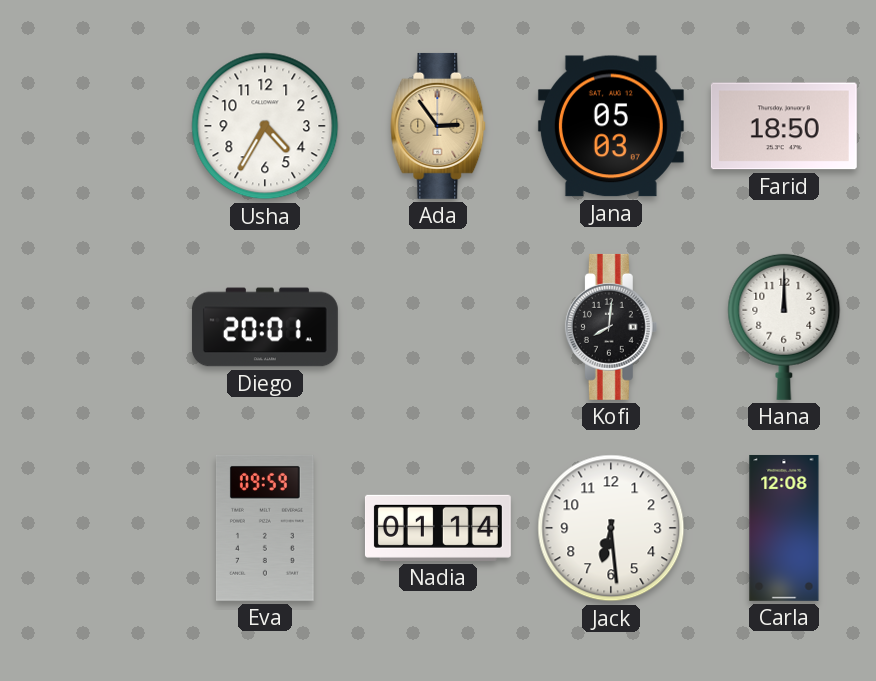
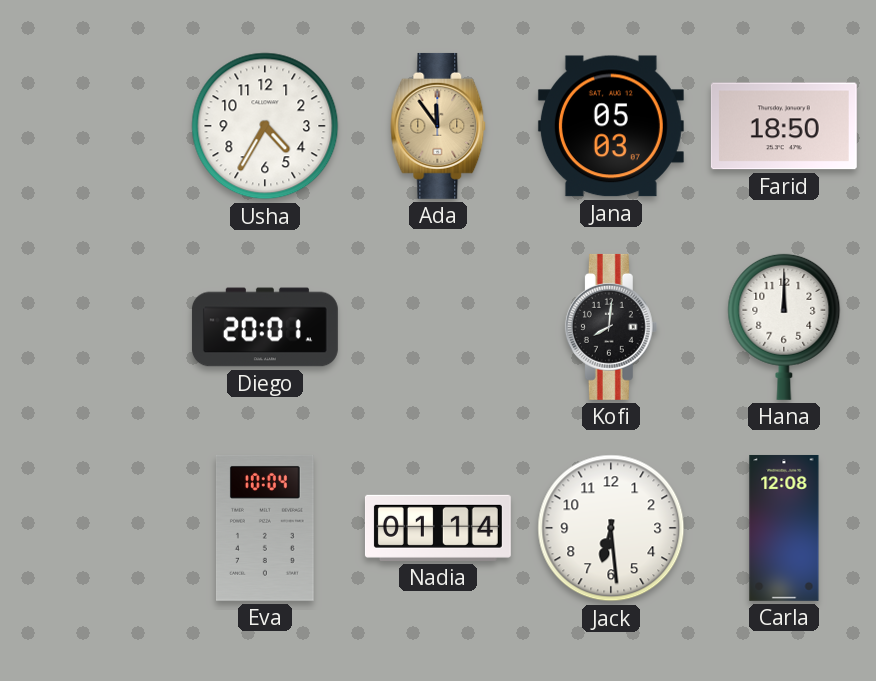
Ada: 2:54 -> 11:54 (438, 126)
Eva: 09:59 -> 10:04 (265, 528)
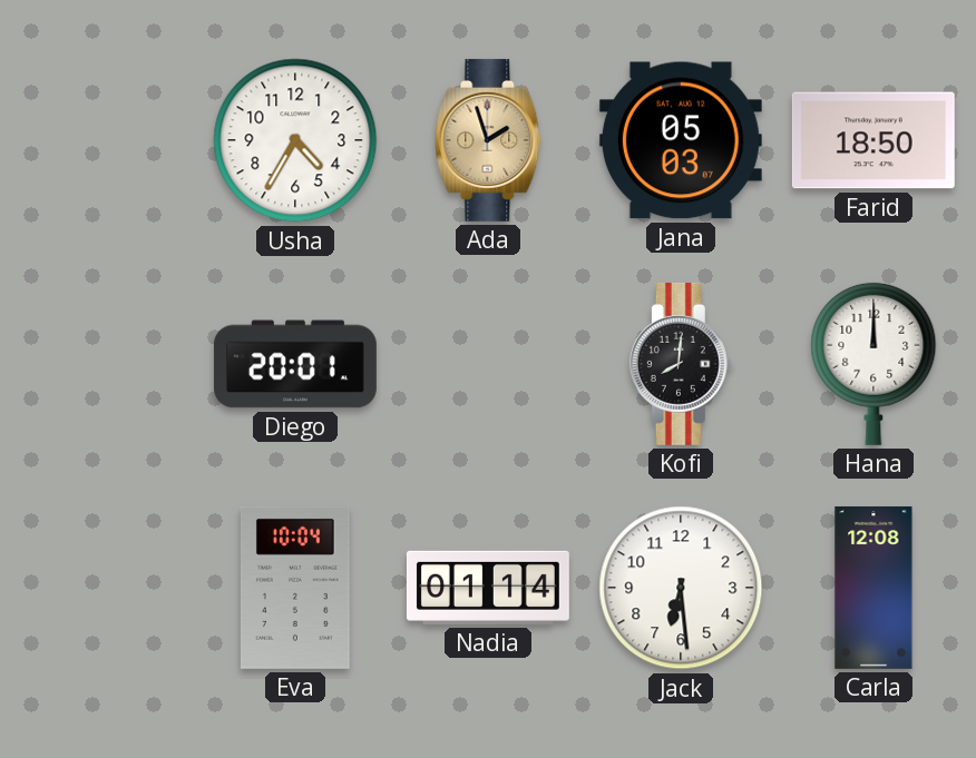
Ada: 11:54 -> 1:57 (488, 140)
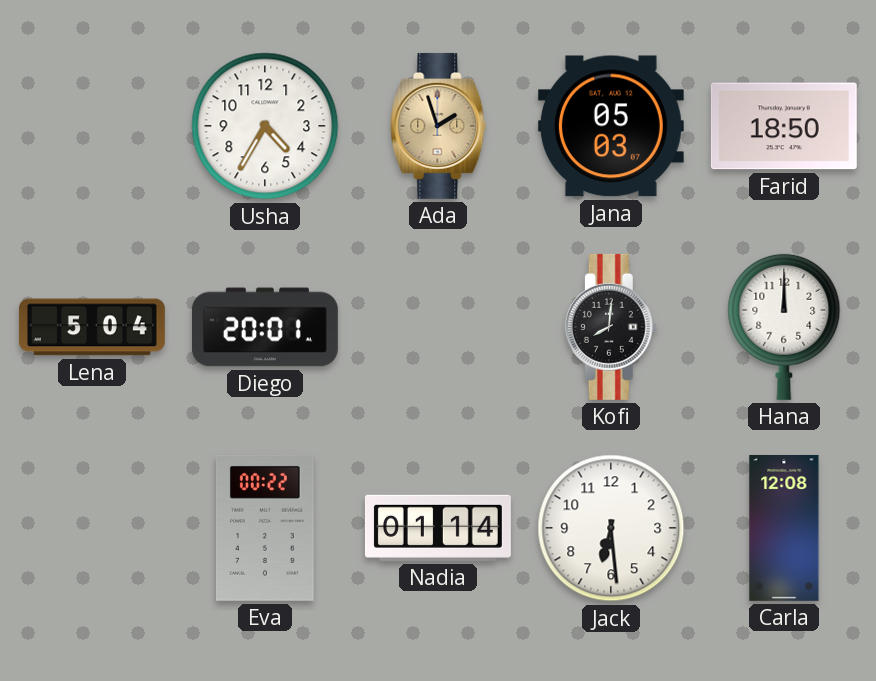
Lena: none -> 5:04 (92, 327)
Eva: 10:04 -> 00:22 (265, 528)
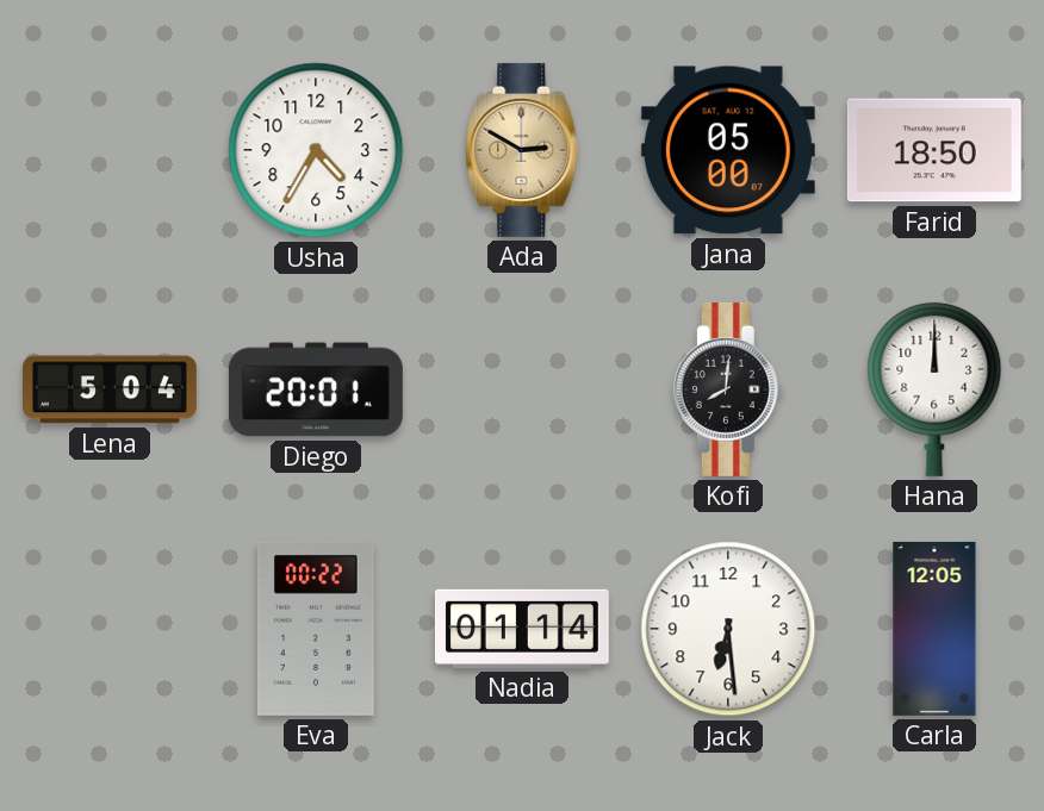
Ada: 1:57 -> 2:50 (522, 150)
Jana: 05:03 -> 05:00 (728, 150)
Carla: 12:08 -> 12:05 (934, 629)
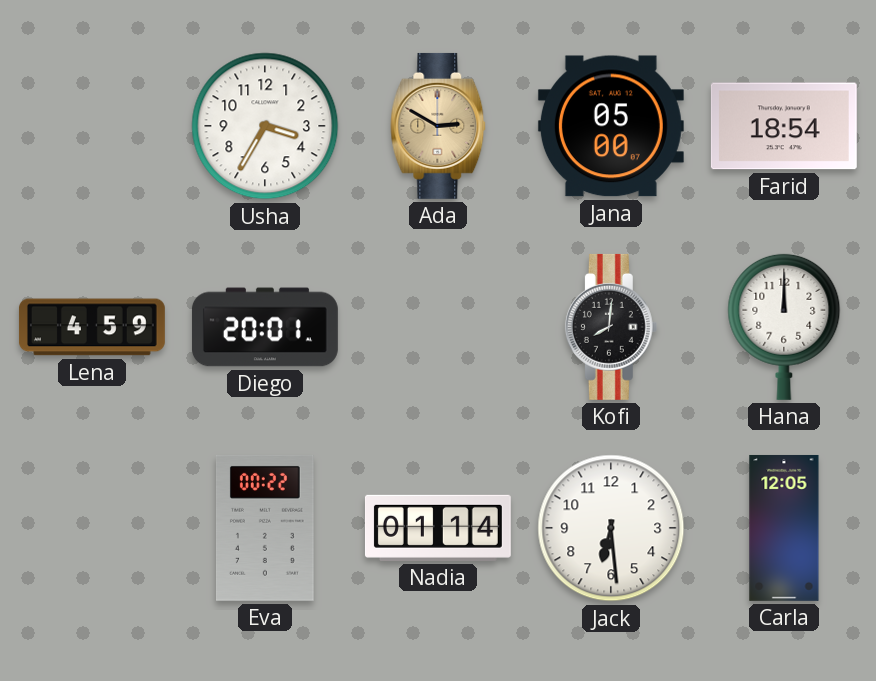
Usha: 4:35 -> 3:35 (265, 126)
Farid: 18:50 -> 18:54 (784, 126)
Lena: 5:04 -> 4:59 (92, 327)
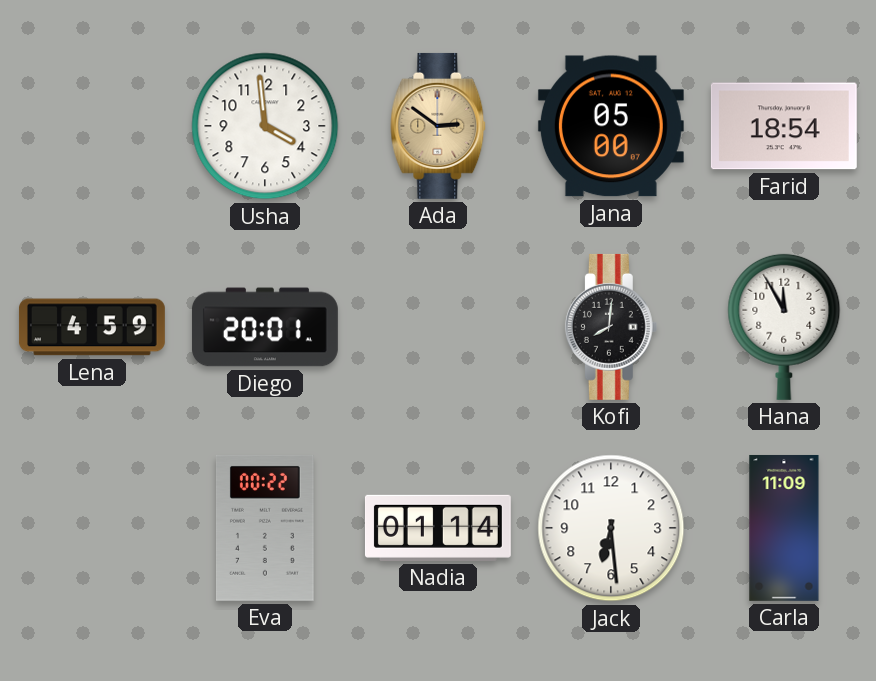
Usha: 3:35 -> 3:59 (265, 126)
Ada: 2:50 -> 2:51 (438, 126)
Hana: 12:00 -> 11:55 (784, 327)
Carla: 12:05 -> 11:09 (784, 528)
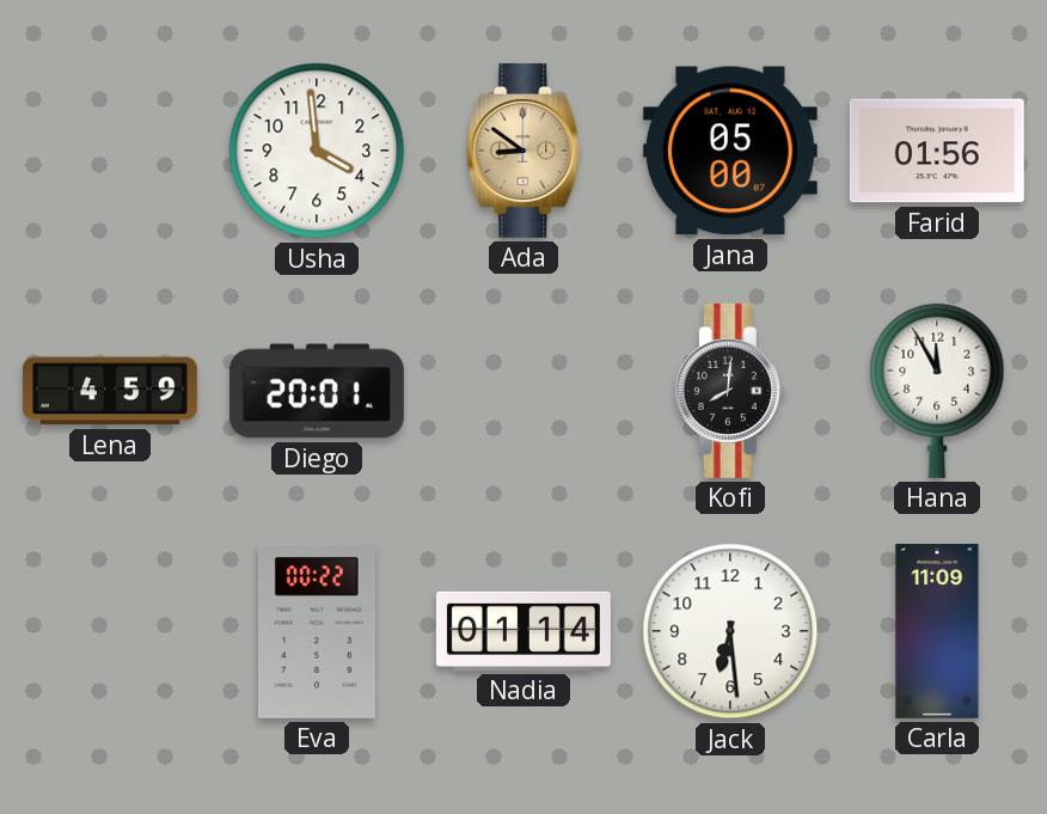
Ada: 2:51 -> 8:51 (523, 151)
Farid: 18:54 -> 01:56 (937, 151)
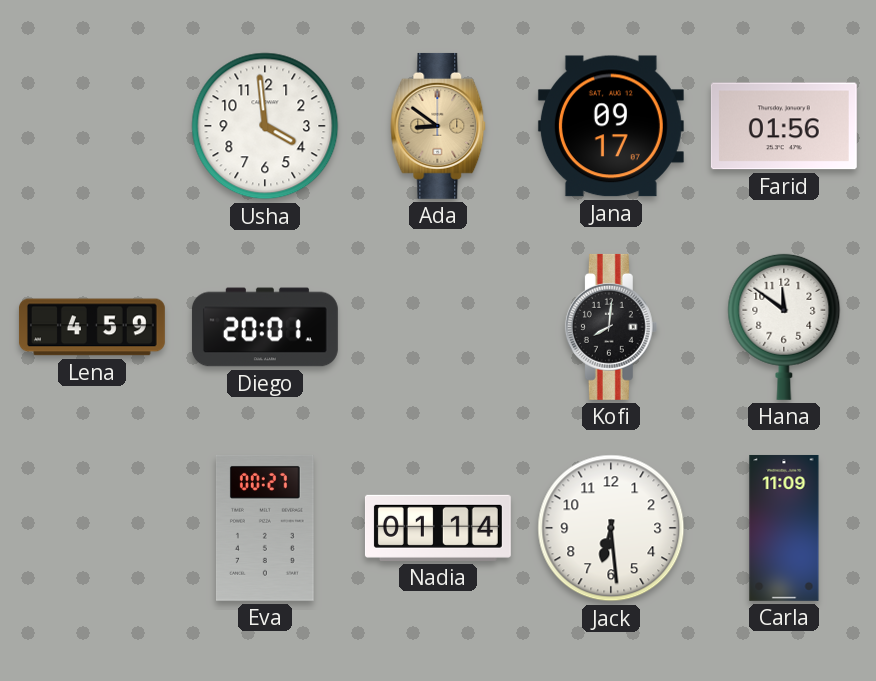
Jana: 05:00 -> 09:17 (611, 126)
Hana: 11:55 -> 11:51 (784, 327)
Eva: 00:22 -> 00:27 (265, 528)
